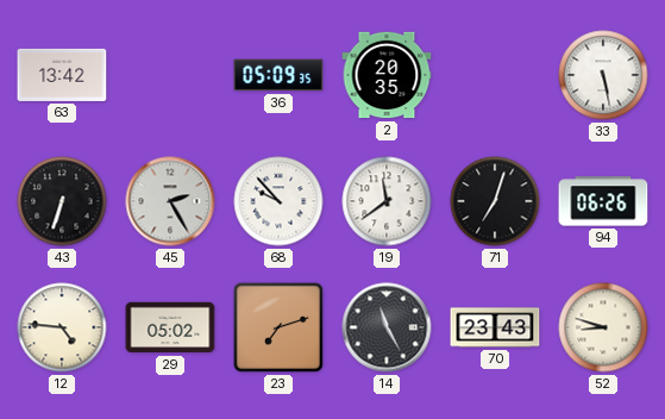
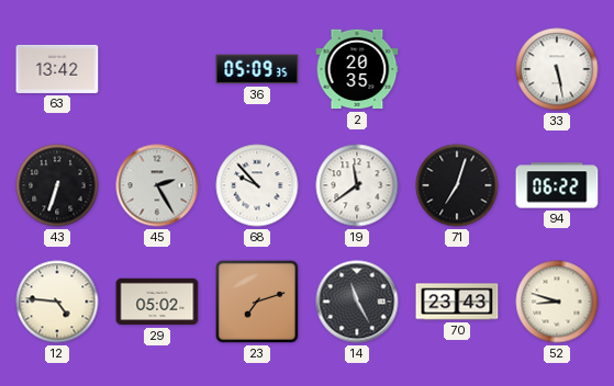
94: 06:26 -> 06:22 (557, 185)
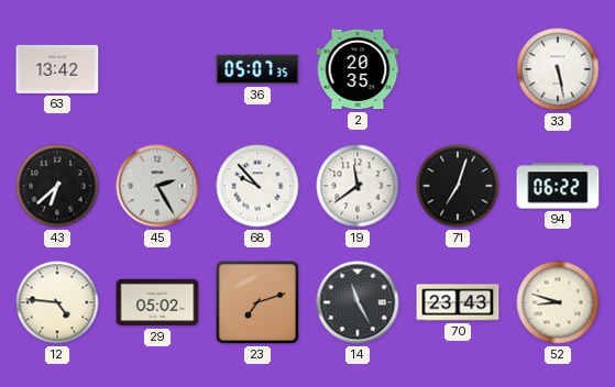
36: 05:09 -> 05:07 (257, 69)
43: 6:33 -> 6:38 (57, 186)
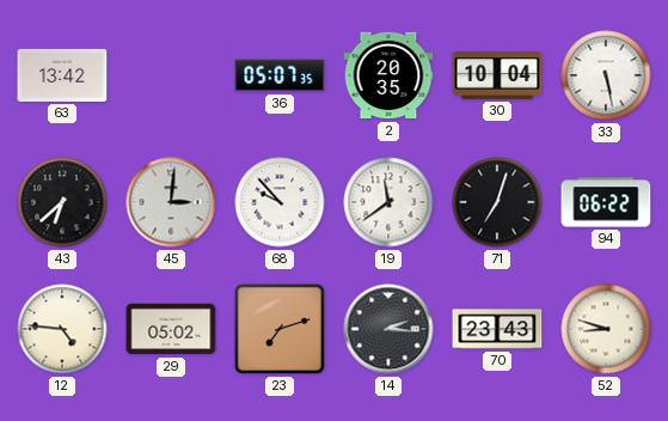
30: none -> 10:04 (497, 75)
45: 2:25 -> 3:01 (171, 202)
14: 11:25 -> 2:16 (388, 329)
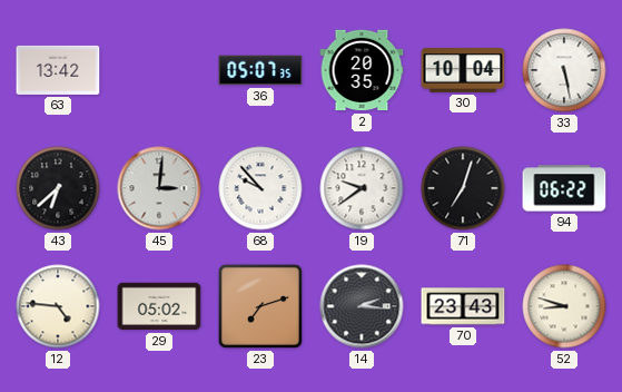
19: 11:39 -> 9:39 (362, 188)
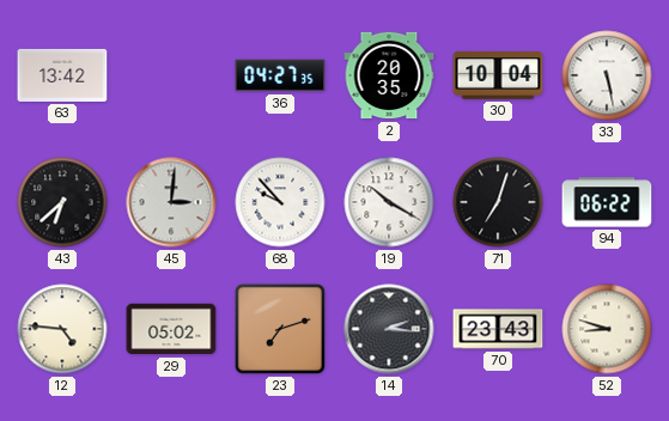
36: 05:07 -> 04:27 (280, 75)
19: 9:39 -> 10:20 (389, 202)
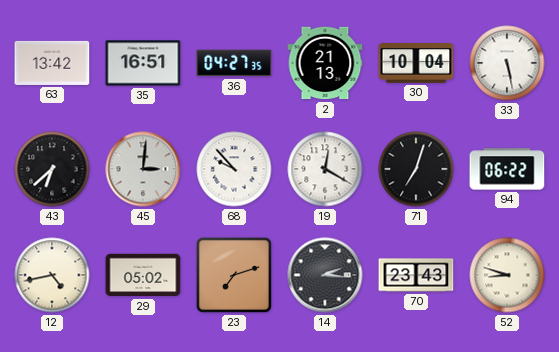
35: none -> 16:51 (143, 63)
2: 20:35 -> 21:13 (325, 63)
19: 10:20 -> 12:20 (325, 169)
12: 4:46 -> 4:43 (52, 275)
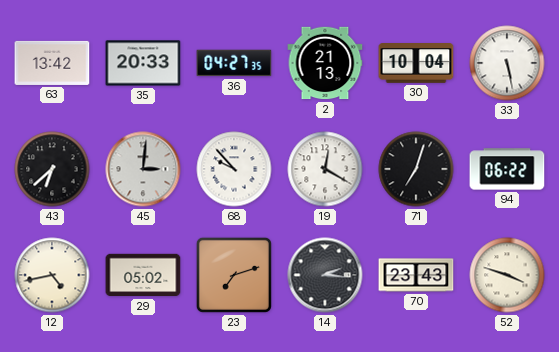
35: 16:51 -> 20:33 (143, 63)
52: 8:48 -> 3:48 (507, 275)
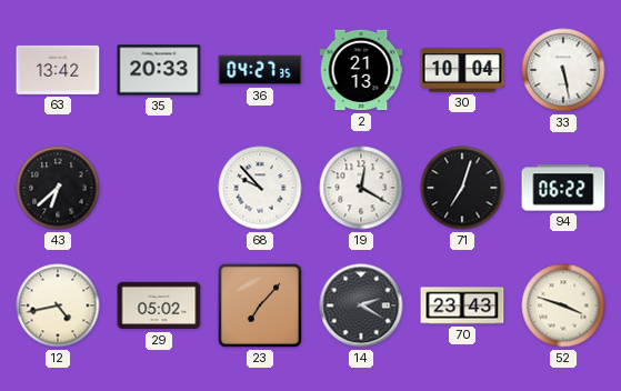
45: 3:01 -> none (143, 169)
23: 7:12 -> 7:07 (260, 305)
14: 2:16 -> 2:20 (361, 305)
